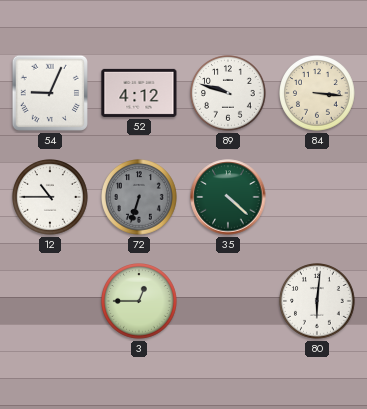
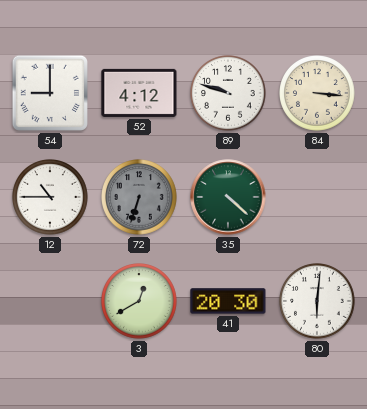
54: 9:04 -> 9:00 (50, 93)
3: 12:45 -> 12:40 (140, 302)
41: none -> 20:30 (228, 301)
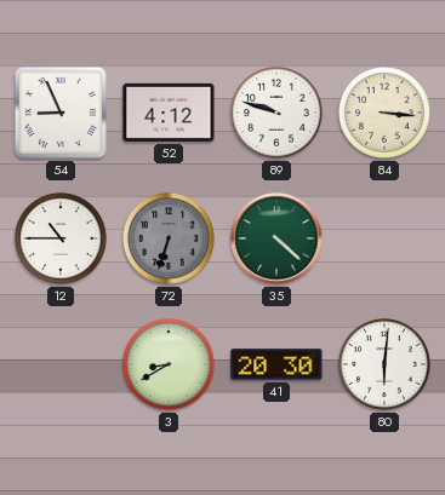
54: 9:00 -> 8:56 (61, 113)
3: 12:40 -> 8:40 (170, 366)
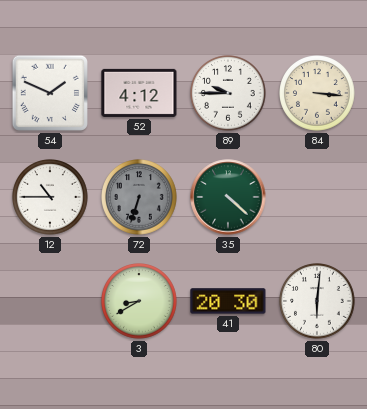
54: 8:56 -> 1:49 (50, 93)
89: 9:48 -> 9:45 (229, 94)
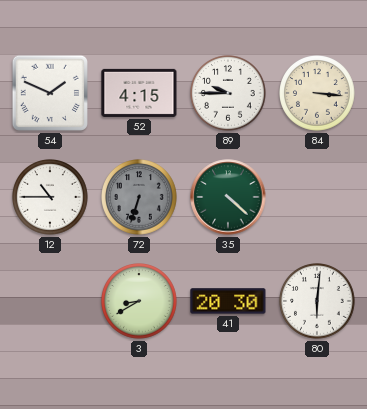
52: 4:12 -> 4:15 (139, 93)
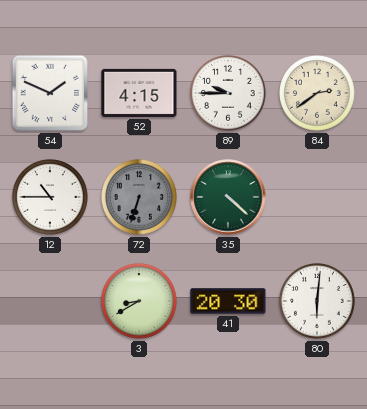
84: 3:16 -> 2:39 (318, 94)
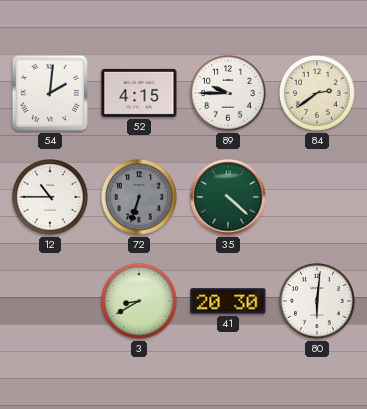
54: 1:49 -> 2:01 (50, 93)
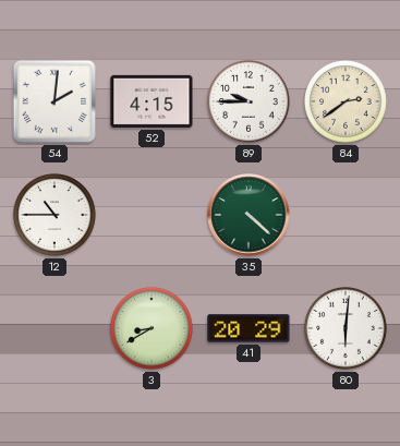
72: 6:33 -> none (140, 198)
41: 20:30 -> 20:29 (249, 328)
